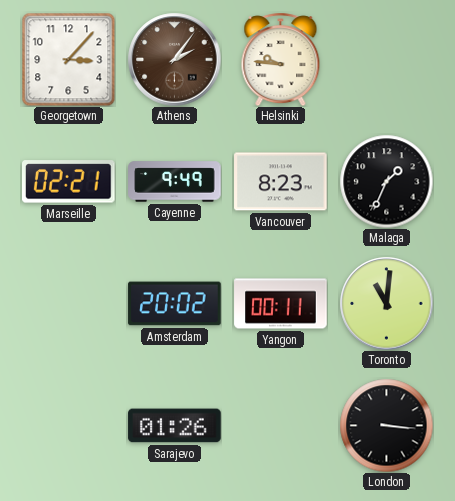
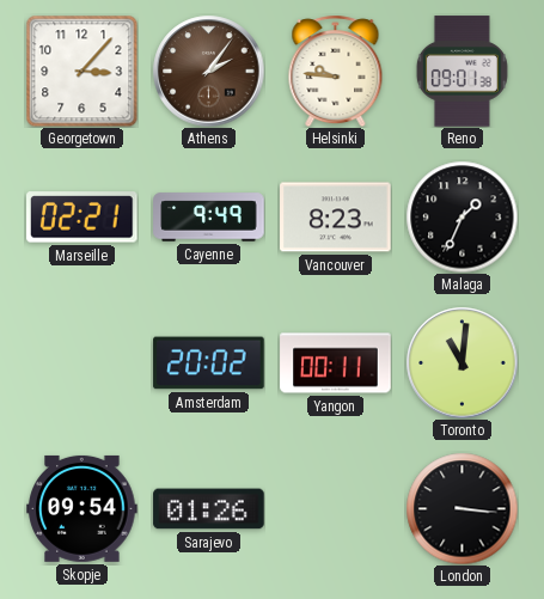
Reno: none -> 09:01 (462, 72)
Skopje: none -> 09:54 (82, 508)
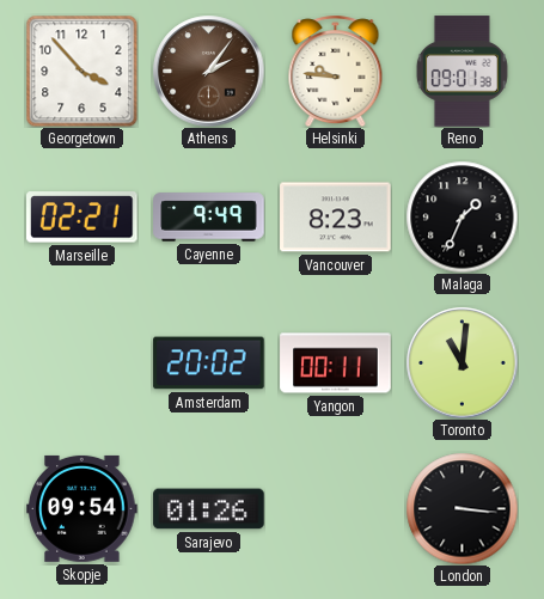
Georgetown: 3:07 -> 3:53 (81, 71)
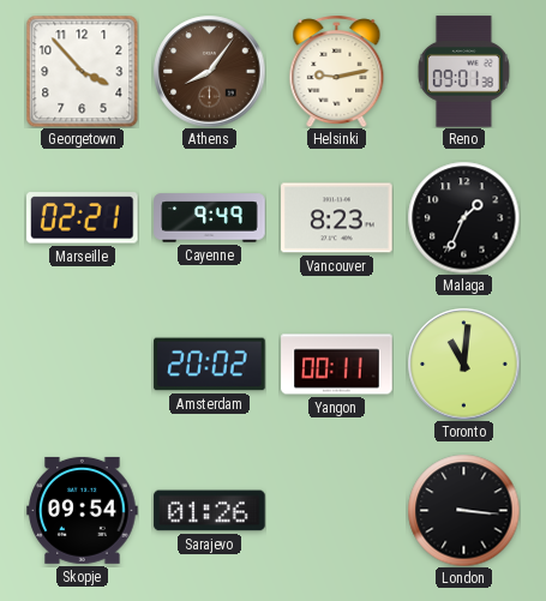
Athens: 2:06 -> 8:06 (209, 71)
Helsinki: 9:46 -> 9:13 (337, 71)
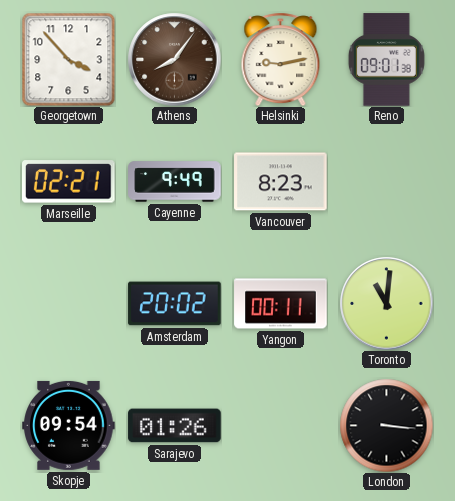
Malaga: 1:34 -> none (463, 217)
